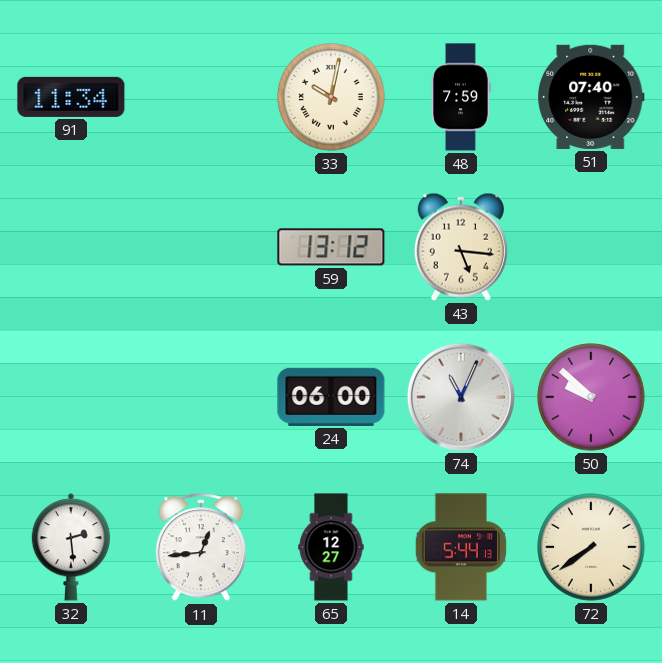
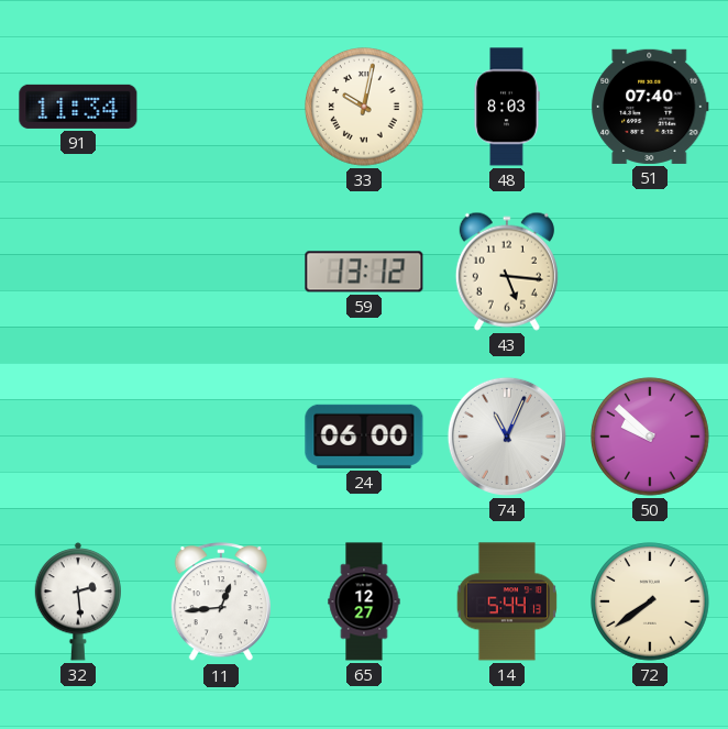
48: 7:59 -> 8:03 (507, 107)
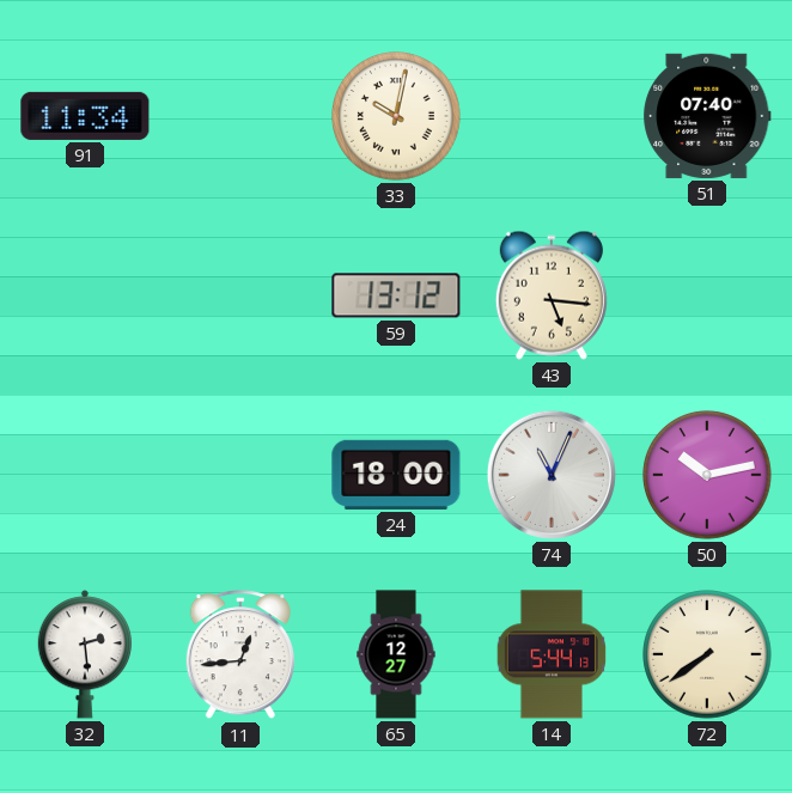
48: 8:03 -> none (507, 107)
24: 06:00 -> 18:00 (396, 475)
50: 9:52 -> 10:13 (707, 475)
